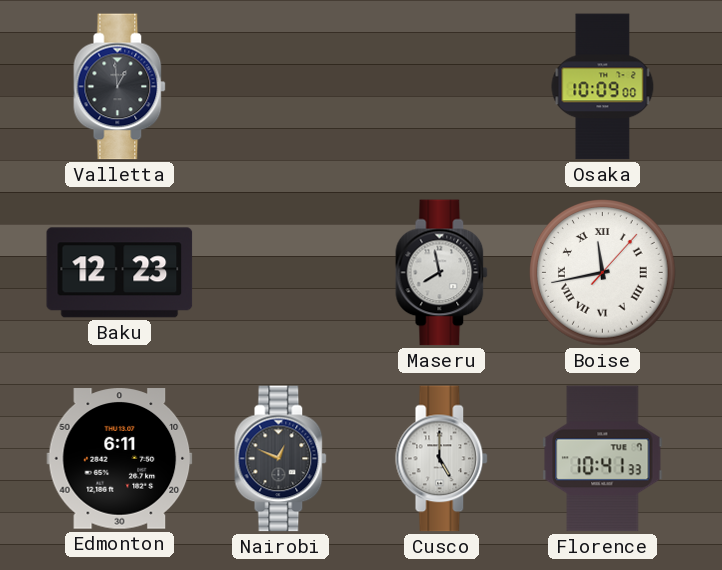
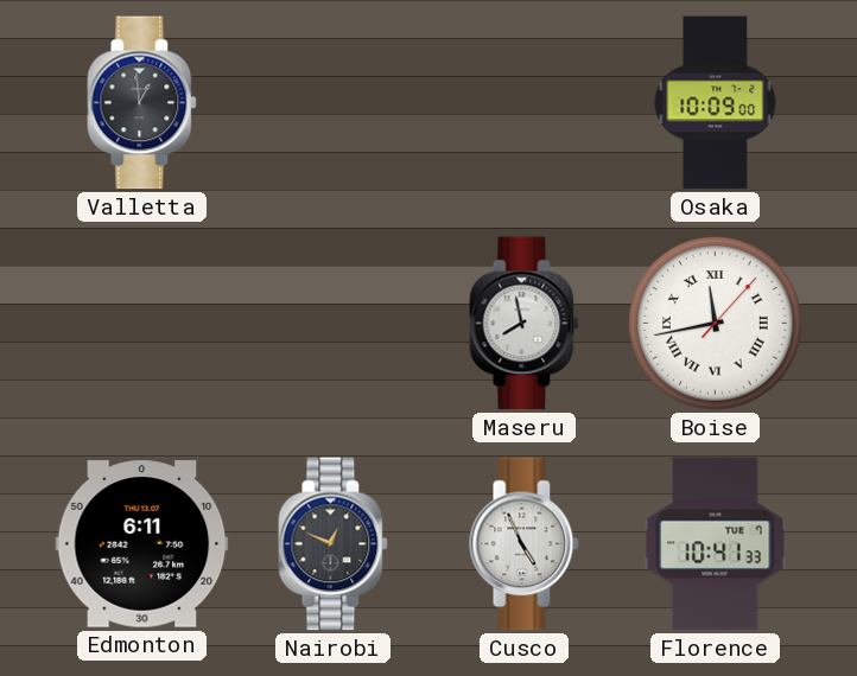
Baku: 12:23 -> none (120, 273)
Cusco: 5:00 -> 4:56 (525, 544)
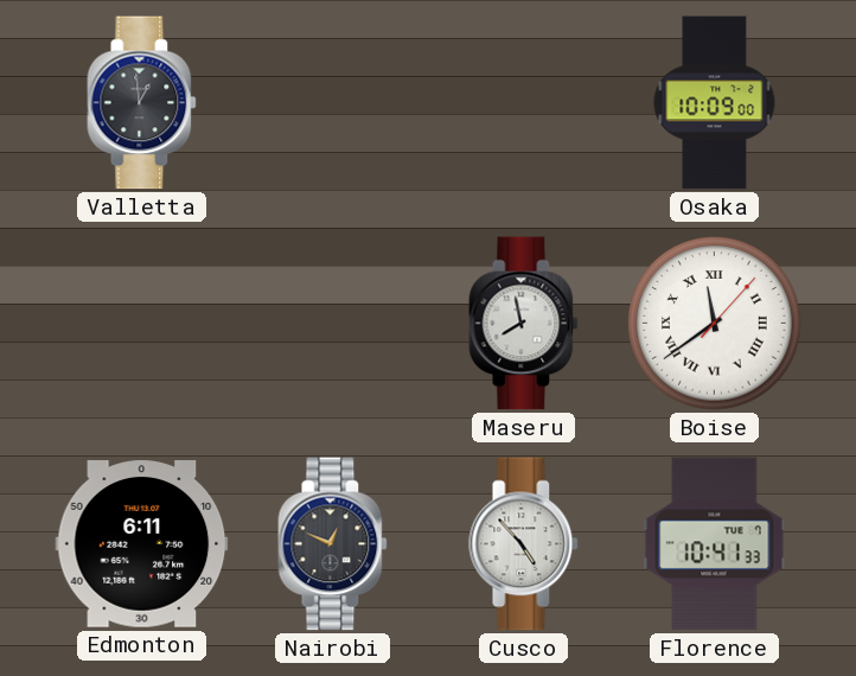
Boise: 11:43 -> 11:39 (715, 324)
Cusco: 4:56 -> 4:53 (524, 544)
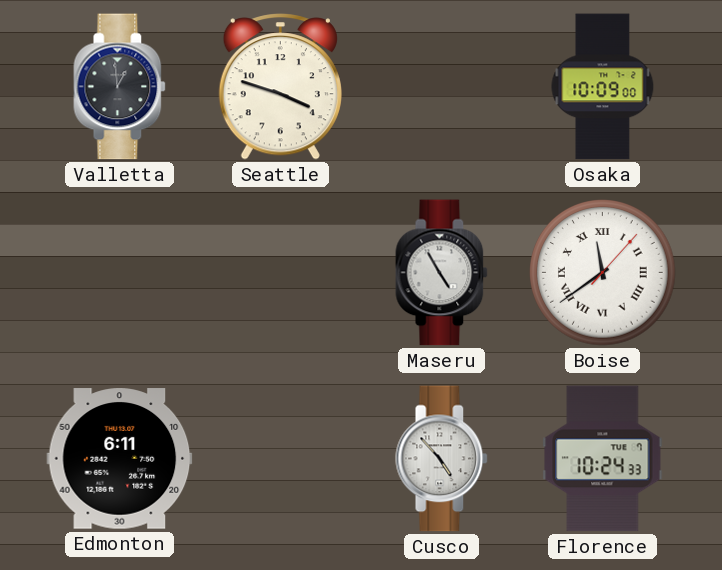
Seattle: none -> 3:48 (280, 87)
Maseru: 7:58 -> 4:55 (442, 273)
Nairobi: 12:49 -> none (333, 544)
Florence: 10:41 -> 10:24 (603, 459)
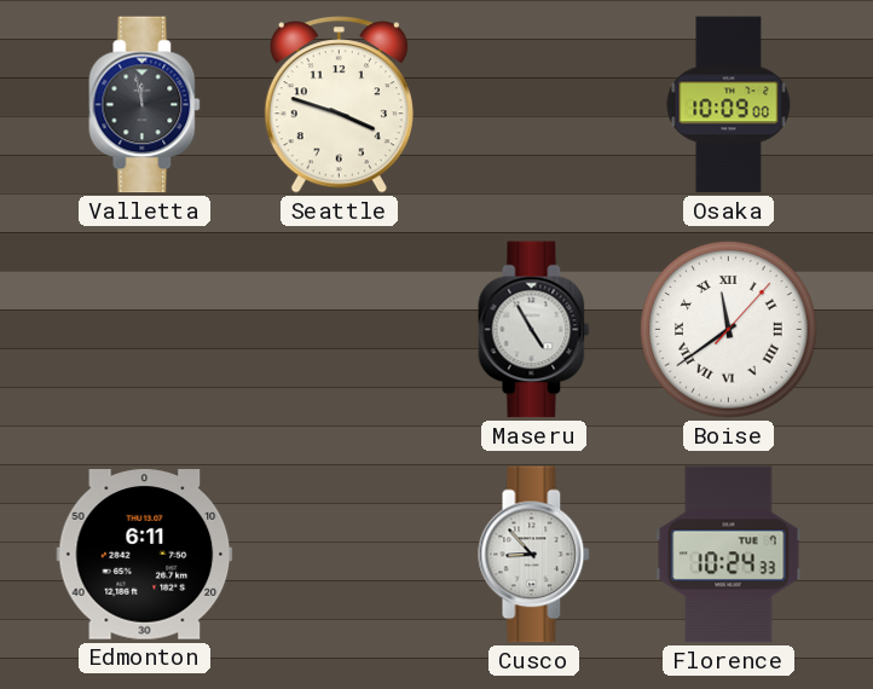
Valletta: 12:59 -> 11:58 (145, 105)
Cusco: 4:53 -> 8:53 (534, 555)
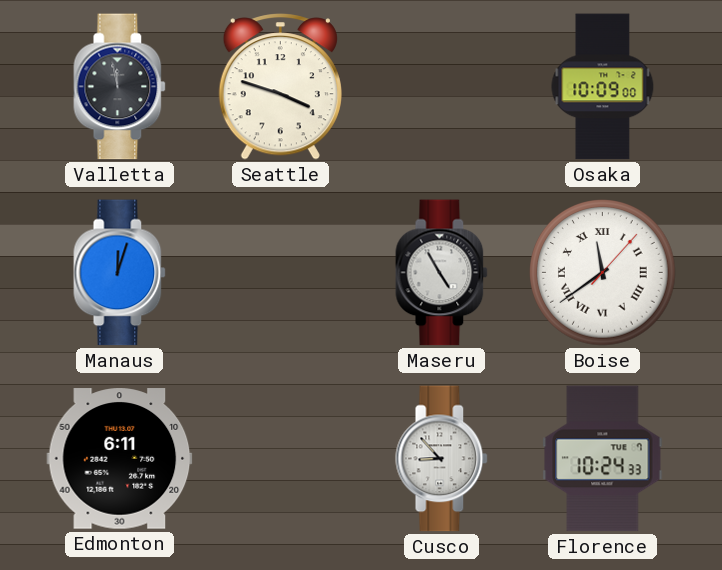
Manaus: none -> 12:03 (120, 273)
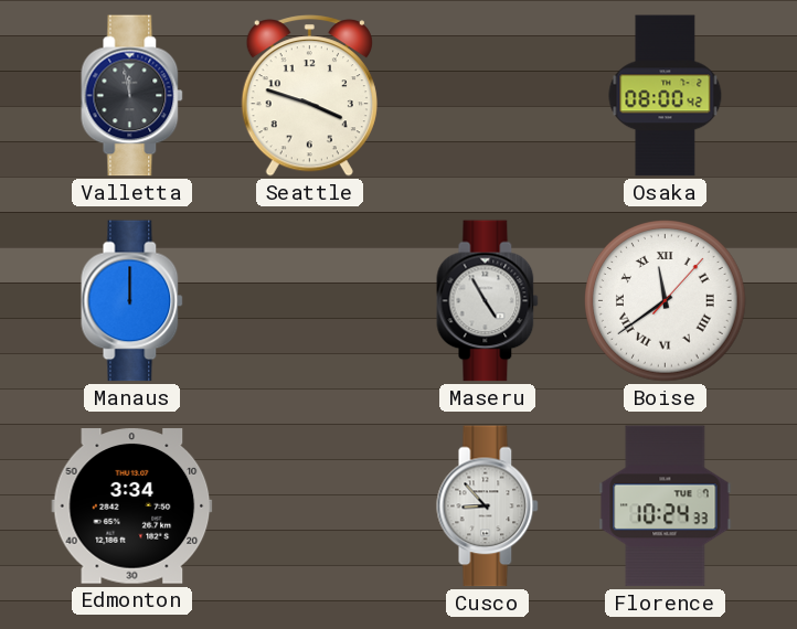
Osaka: 10:09 -> 08:00 (666, 96)
Manaus: 12:03 -> 12:00 (132, 301)
Edmonton: 6:11 -> 3:34 (132, 507)
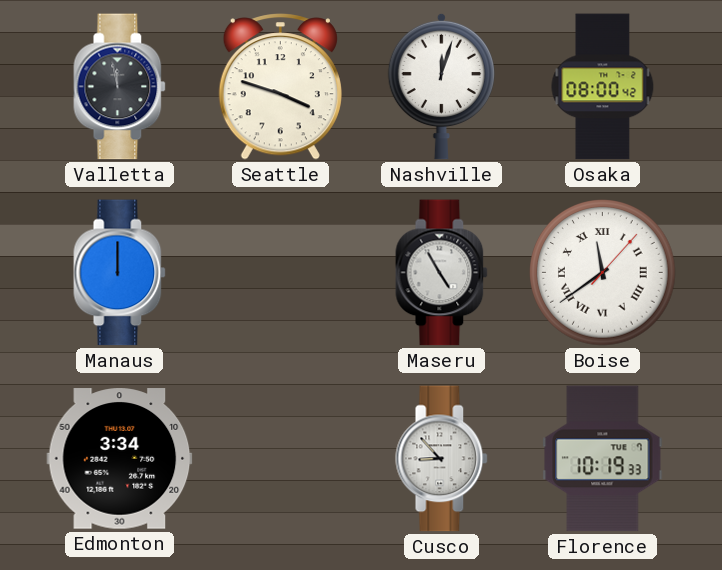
Nashville: none -> 12:03 (441, 86)
Florence: 10:24 -> 10:19 (603, 459)
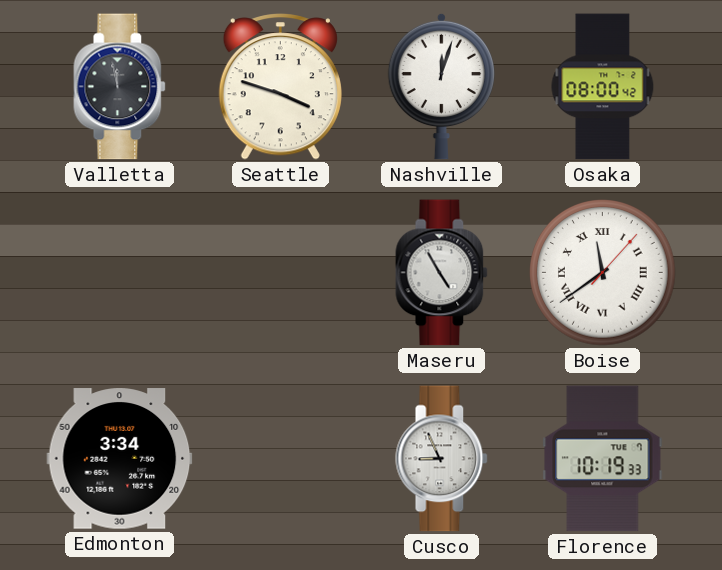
Manaus: 12:00 -> none (120, 273)
Cusco: 8:53 -> 8:56 (442, 459)
